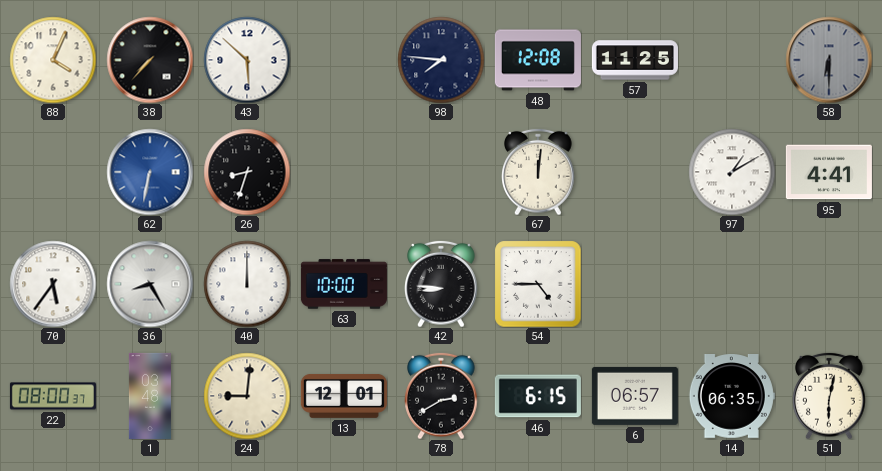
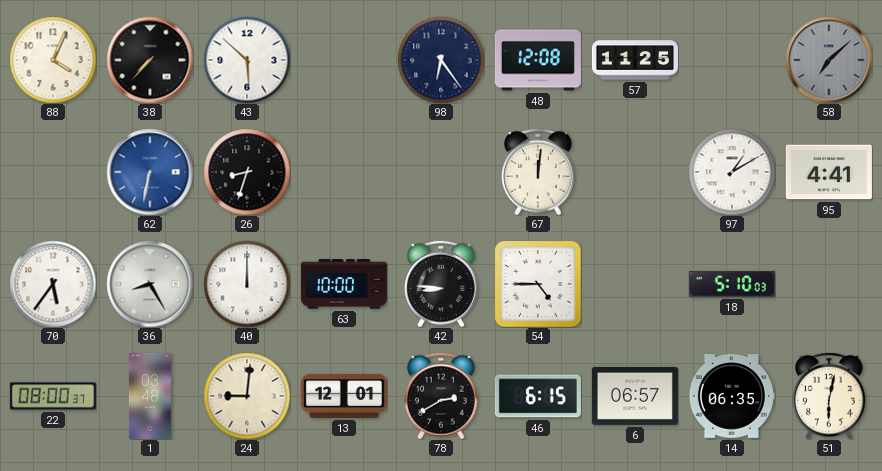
98: 7:46 -> 6:24 (441, 60)
58: 6:30 -> 7:08 (829, 60)
18: none -> 5:10 (732, 284)
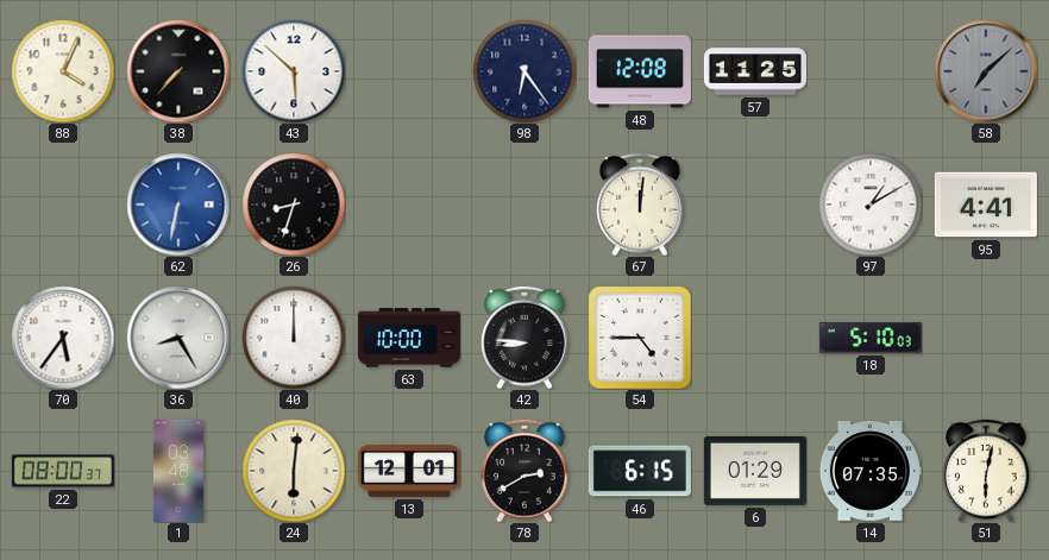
24: 9:01 -> 6:01 (294, 471)
6: 06:57 -> 01:29 (755, 471)
14: 06:35 -> 07:35 (871, 472)
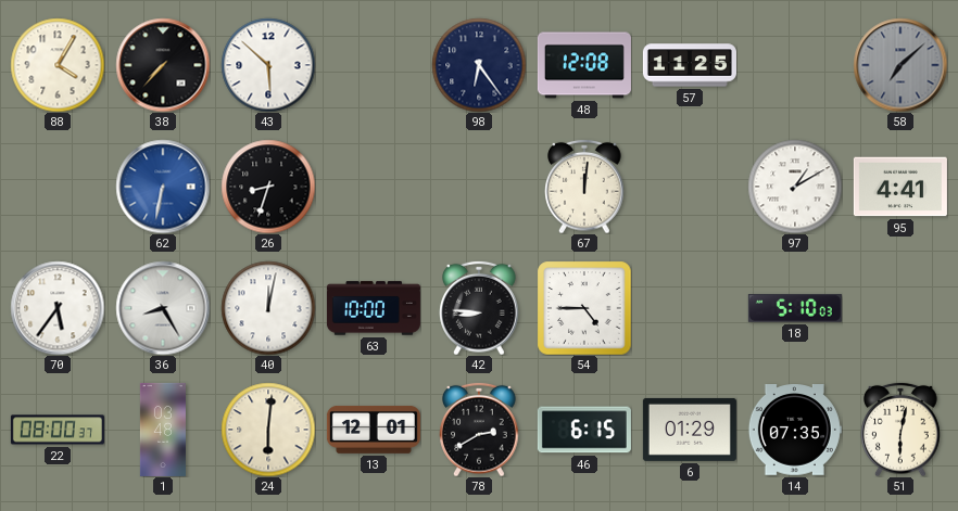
88: 4:04 -> 4:05 (58, 65)
40: 12:00 -> 12:02 (268, 308)
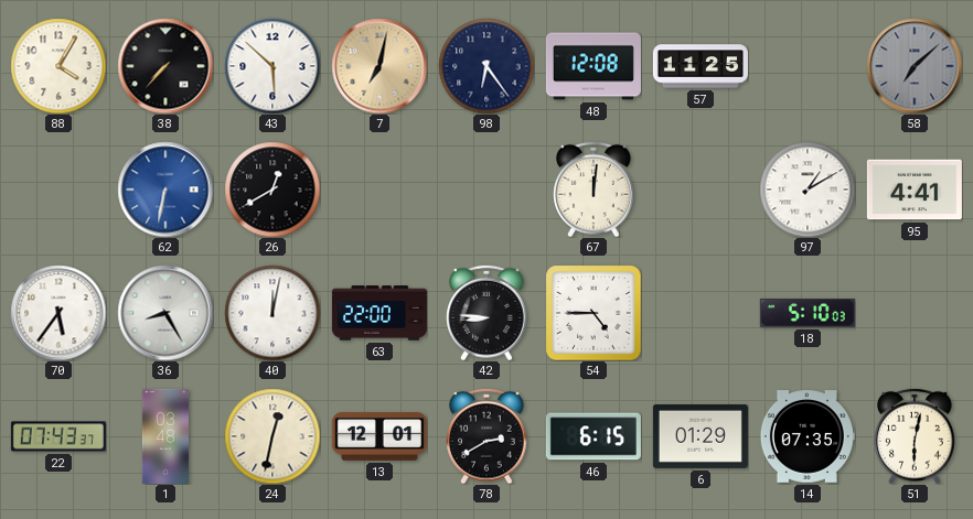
7: none -> 7:02 (379, 66)
26: 8:33 -> 12:40 (272, 190)
63: 10:00 -> 22:00 (379, 313)
22: 08:00 -> 07:43 (58, 436)
24: 6:01 -> 12:32 (272, 436)
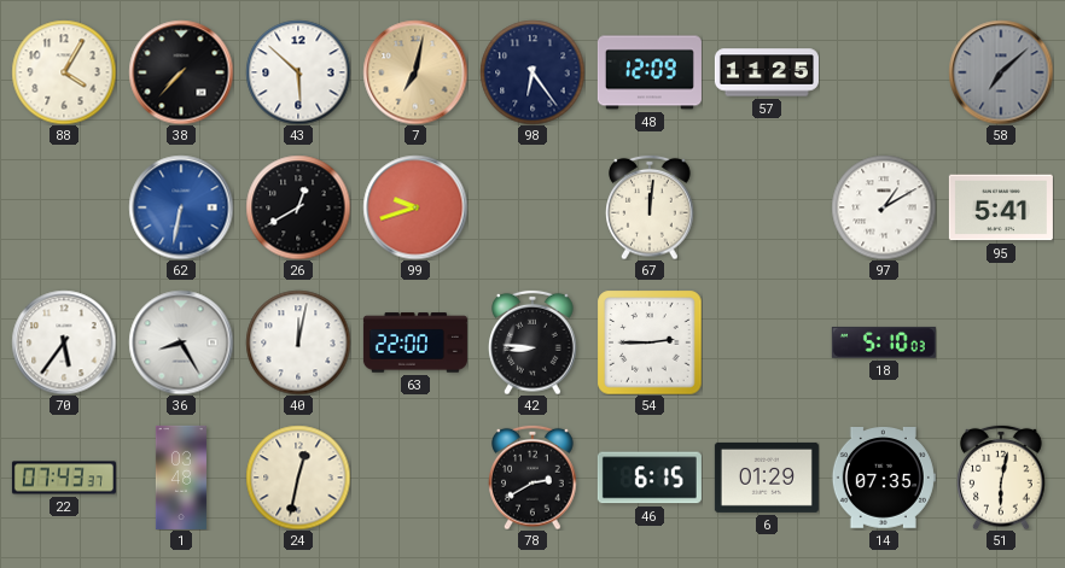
48: 12:08 -> 12:09 (650, 72)
99: none -> 9:42 (415, 207)
95: 4:41 -> 5:41 (1001, 207)
54: 4:45 -> 2:45 (650, 342)
13: 12:01 -> none (379, 436)
